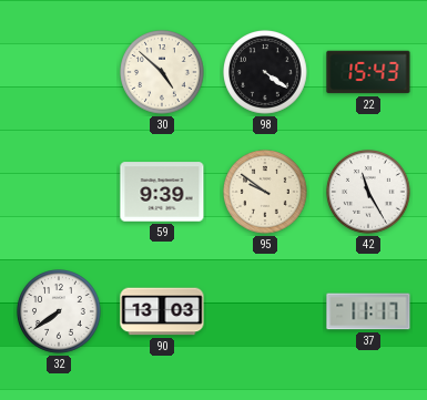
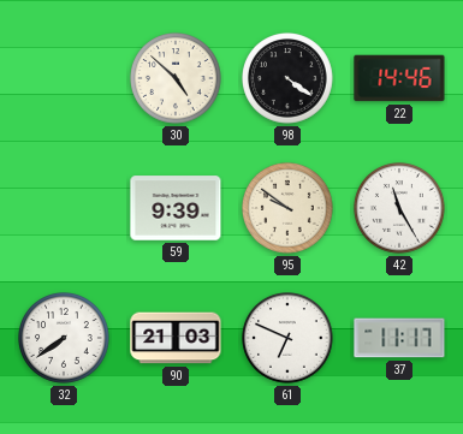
22: 15:43 -> 14:46 (399, 78)
90: 13:03 -> 21:03 (176, 338)
61: none -> 6:49 (289, 339)
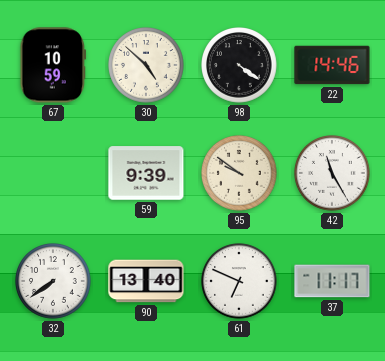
67: none -> 10:59 (53, 65)
90: 21:03 -> 13:40 (146, 281)
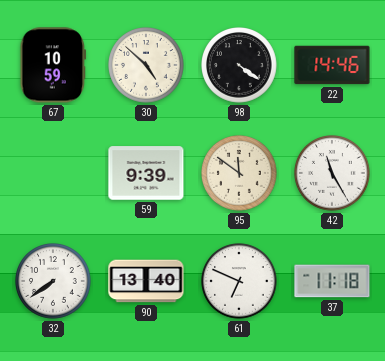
95: 9:51 -> 11:51 (240, 174)
37: 11:17 -> 11:18 (332, 281)
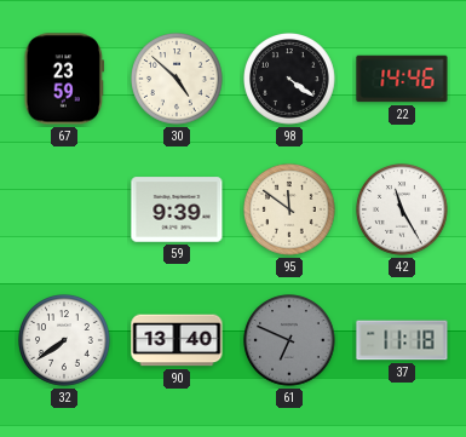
67: 10:59 -> 23:59 (64, 79)
61 dial: white -> grey (290, 341)
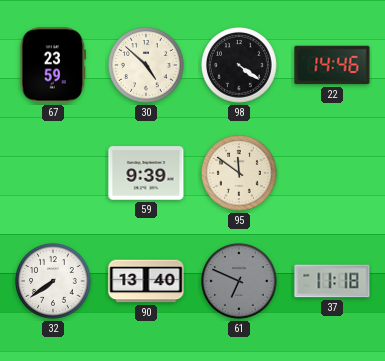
42: 11:25 -> none (403, 211)
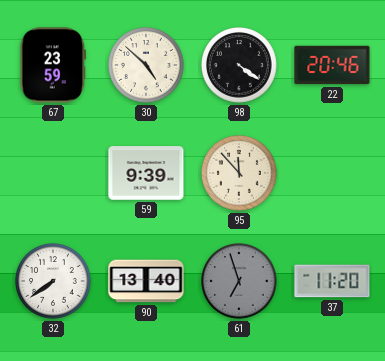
22: 14:46 -> 20:46 (332, 65)
95: 11:51 -> 11:53 (240, 174)
61: 6:49 -> 6:57 (240, 282)
37: 11:18 -> 11:20 (332, 281)
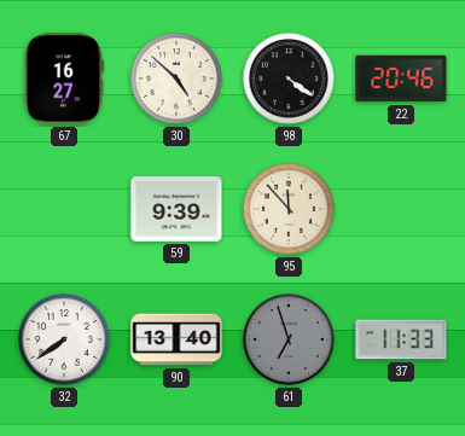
67: 23:59 -> 16:27 (64, 79)
37: 11:20 -> 11:33 (401, 339)
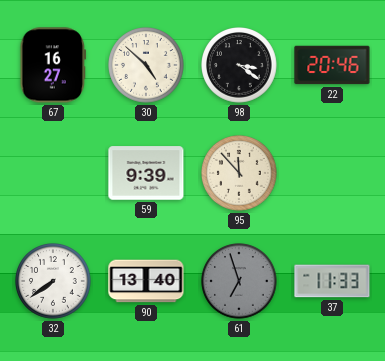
98: 4:21 -> 3:21 (240, 66)
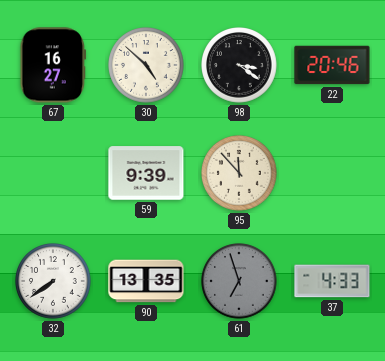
90: 13:40 -> 13:35 (146, 281)
37: 11:33 -> 4:33 (332, 281)
